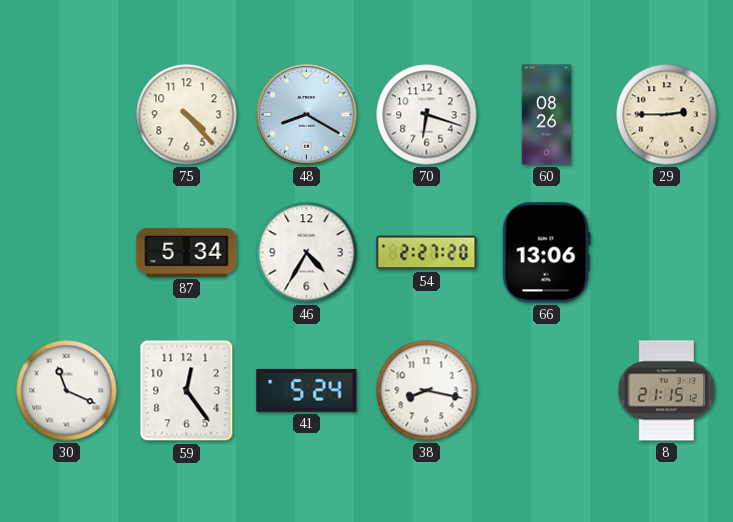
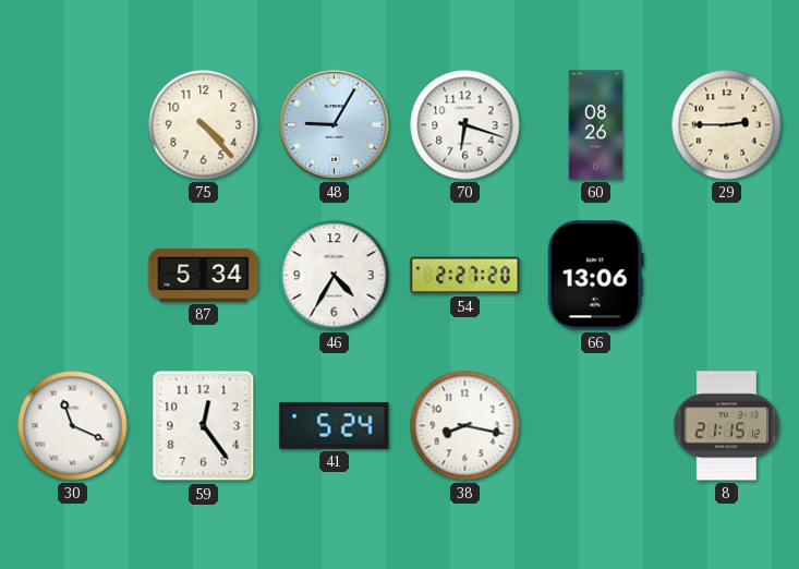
48: 8:20 -> 9:05 (335, 125)
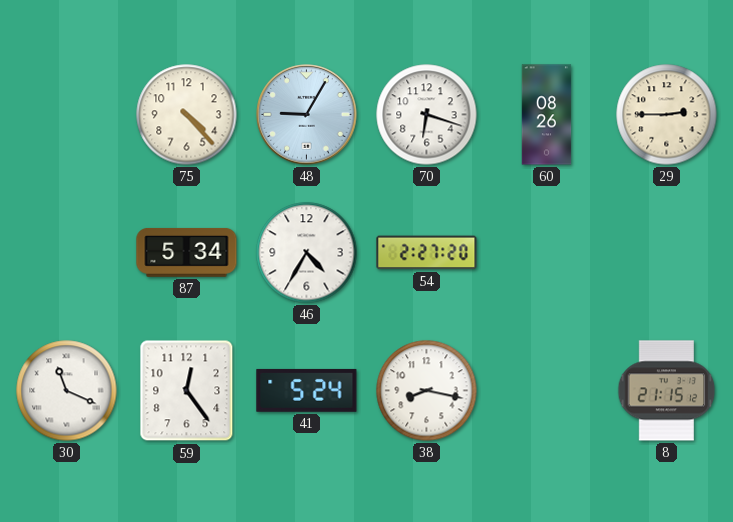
66: 13:06 -> none (595, 276)
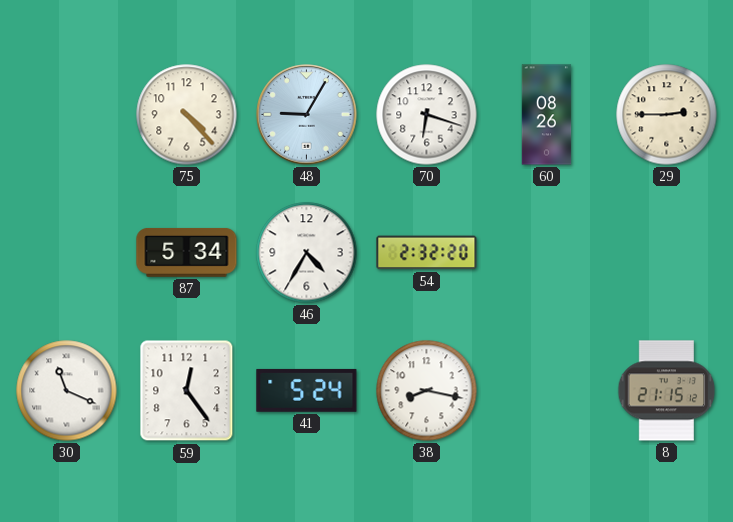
54: 2:27 -> 2:32 (427, 253)
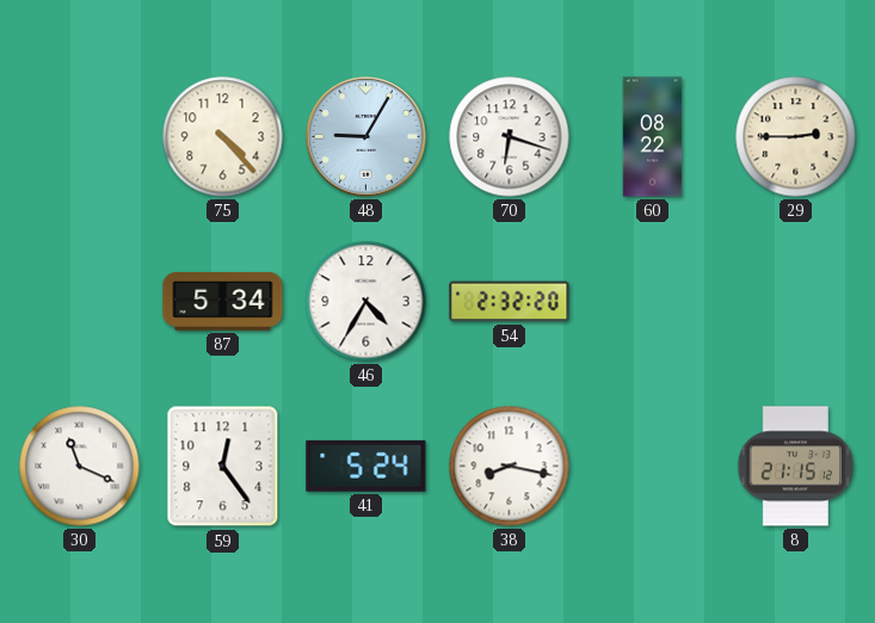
60: 08:26 -> 08:22 (653, 137)
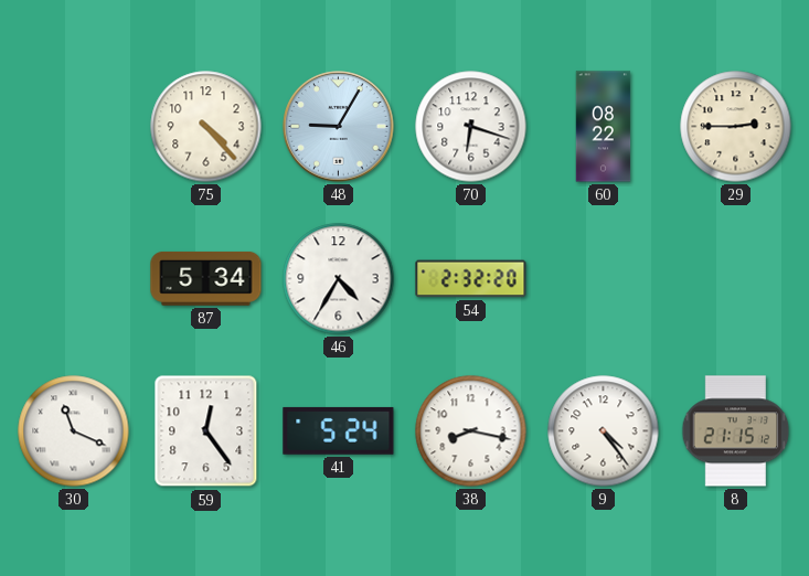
9: none -> 4:24 (604, 431)
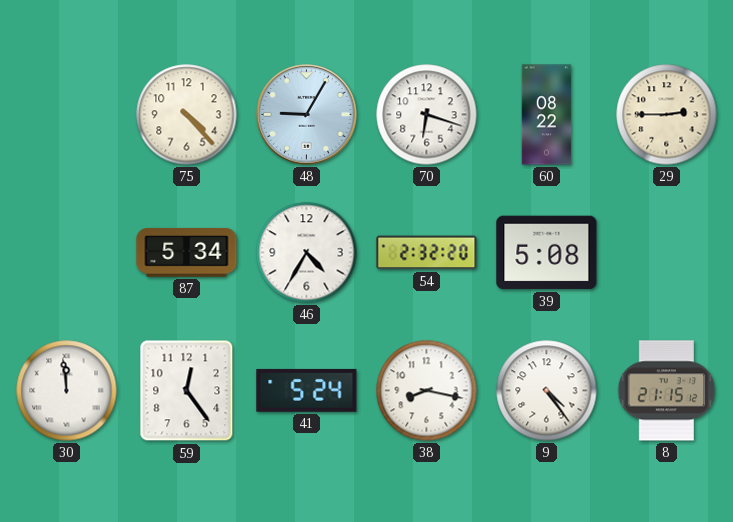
39: none -> 5:08 (547, 253)
30: 11:19 -> 11:59 (67, 391)
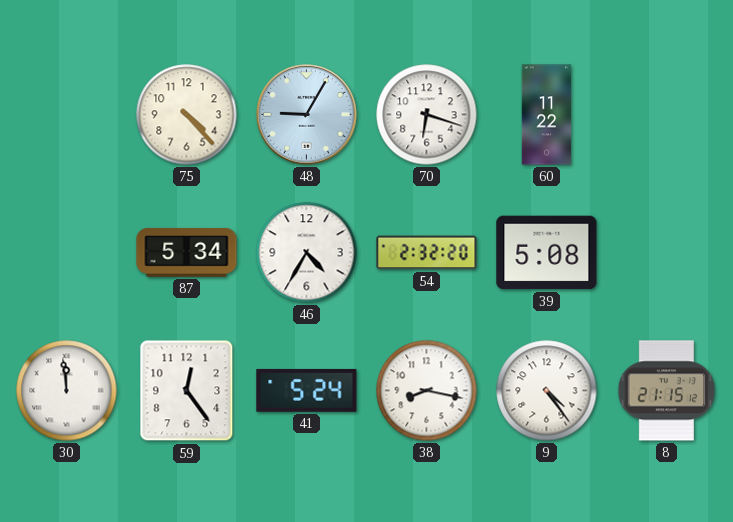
60: 08:22 -> 11:22 (547, 115)
29: 2:45 -> none (667, 115)
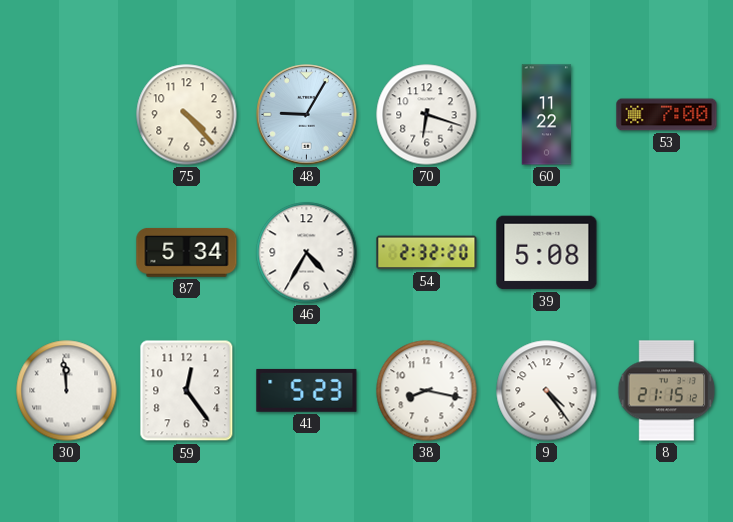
53: none -> 7:00 (667, 115)
41: 5:24 -> 5:23 (307, 390)
